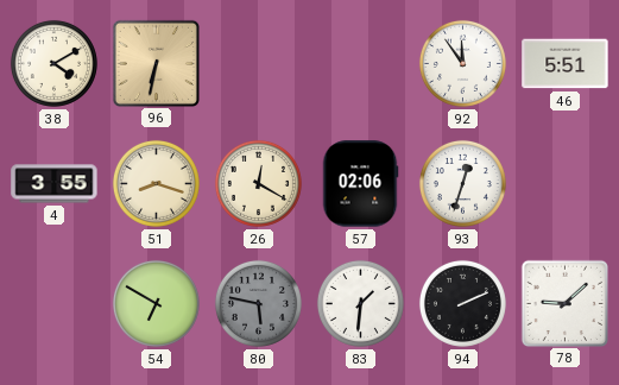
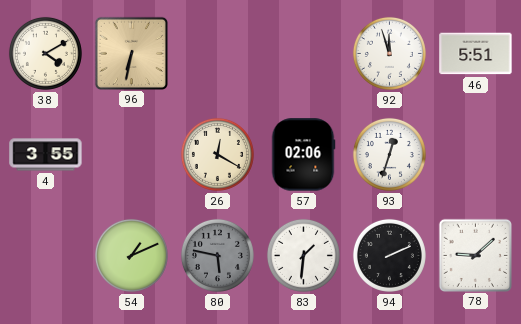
92: 11:54 -> 11:57 (389, 53)
51: 8:18 -> none (156, 183)
54: 6:50 -> 1:11 (131, 255)
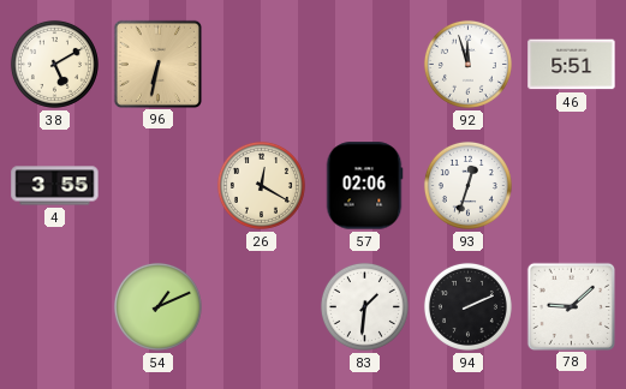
38: 4:10 -> 5:10 (54, 64)
80: 5:47 -> none (217, 255)
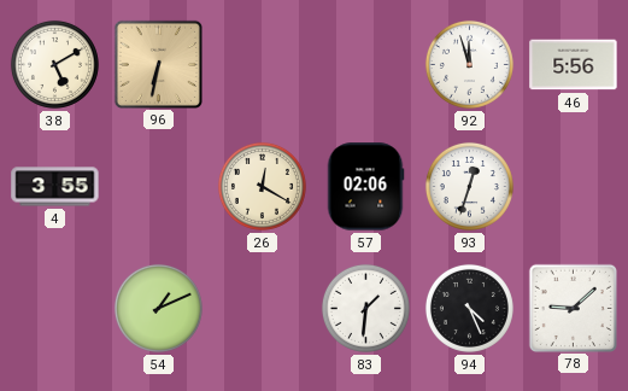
46: 5:51 -> 5:56 (574, 65)
94: 2:11 -> 4:26 (469, 308)
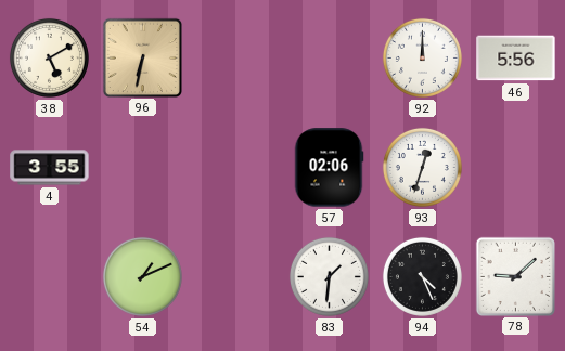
92: 11:57 -> 12:00 (422, 57)
26: 12:20 -> none (262, 186)
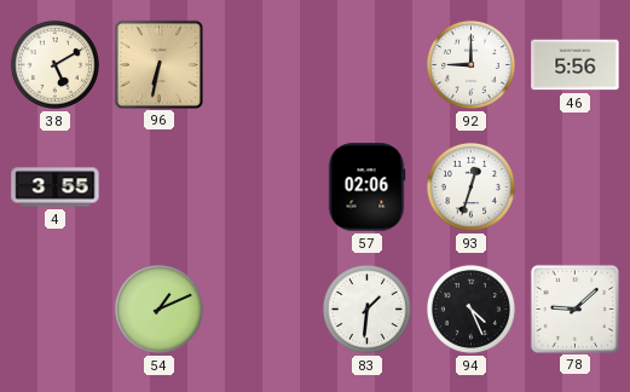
92: 12:00 -> 9:00 (470, 64)
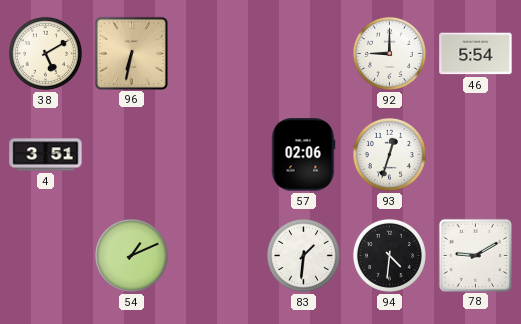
46: 5:56 -> 5:54 (476, 54)
4: 3:55 -> 3:51 (46, 155)
94: 4:26 -> 4:31 (389, 255)
78: 9:08 -> 9:10 (475, 255)
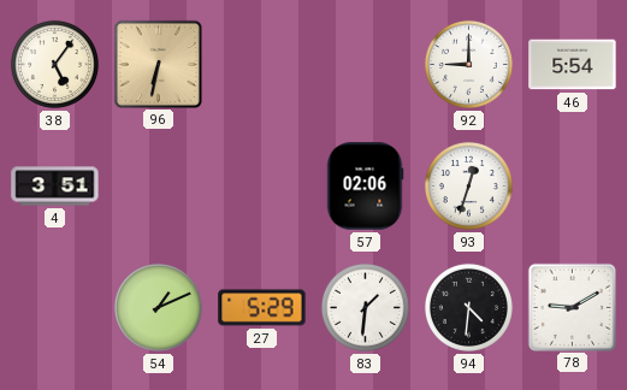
38: 5:10 -> 5:06 (54, 64)
27: none -> 5:29 (262, 308)
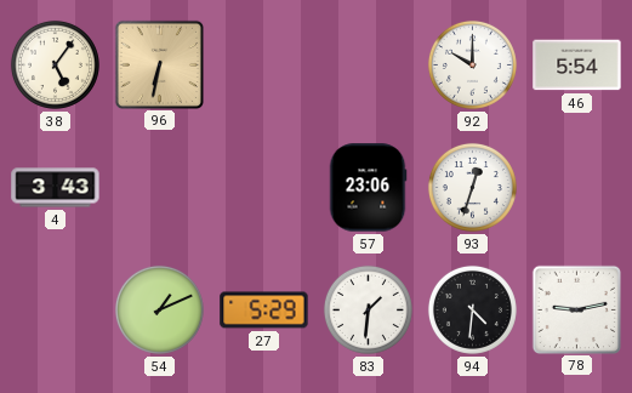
92: 9:00 -> 10:00 (472, 64)
4: 3:51 -> 3:43 (56, 188)
57: 02:06 -> 23:06 (368, 188)
78: 9:10 -> 9:13 (576, 309)
